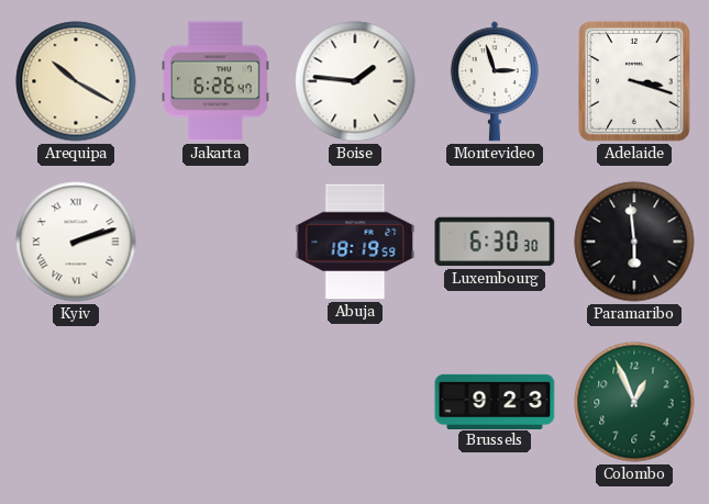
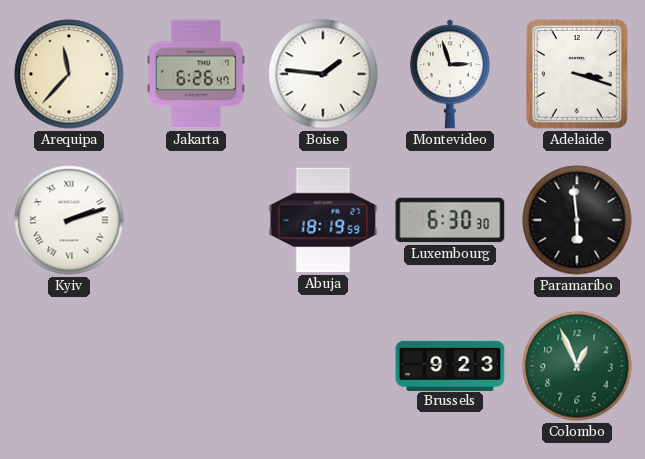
Arequipa: 10:20 -> 11:37 (69, 74)
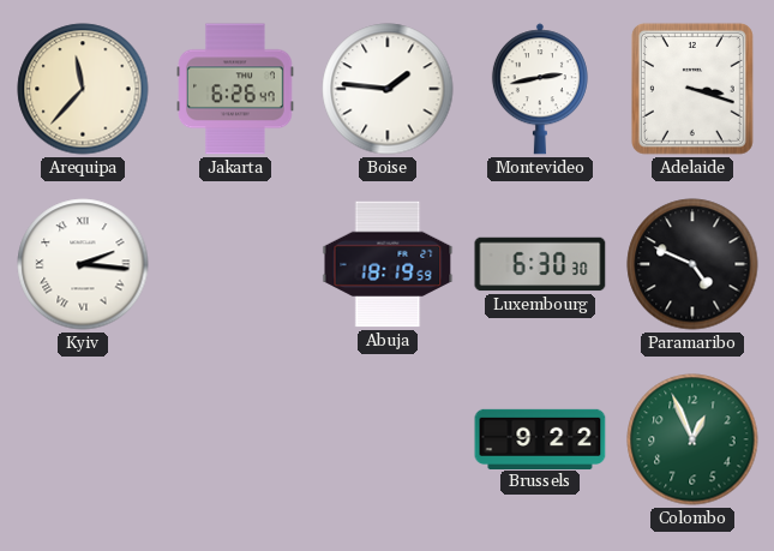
Montevideo: 2:57 -> 2:43 (540, 89)
Kyiv: 2:12 -> 2:16 (83, 264)
Paramaribo: 5:59 -> 4:49 (692, 264)
Brussels: 9:23 -> 9:22 (540, 438)
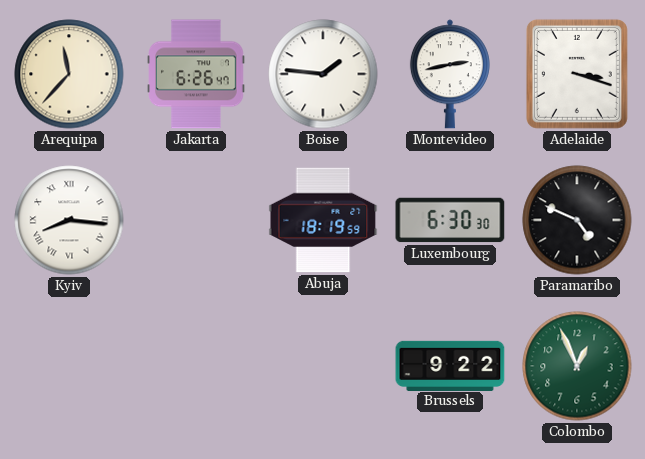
Kyiv: 2:16 -> 8:16 (69, 220)
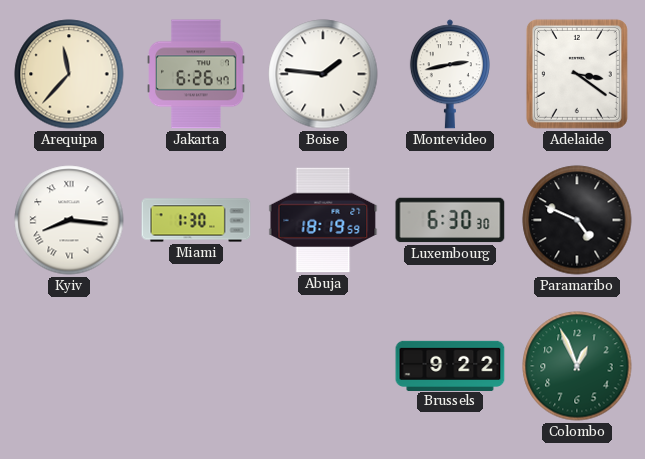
Adelaide: 3:18 -> 3:21 (577, 74)
Miami: none -> 1:30 (196, 220)
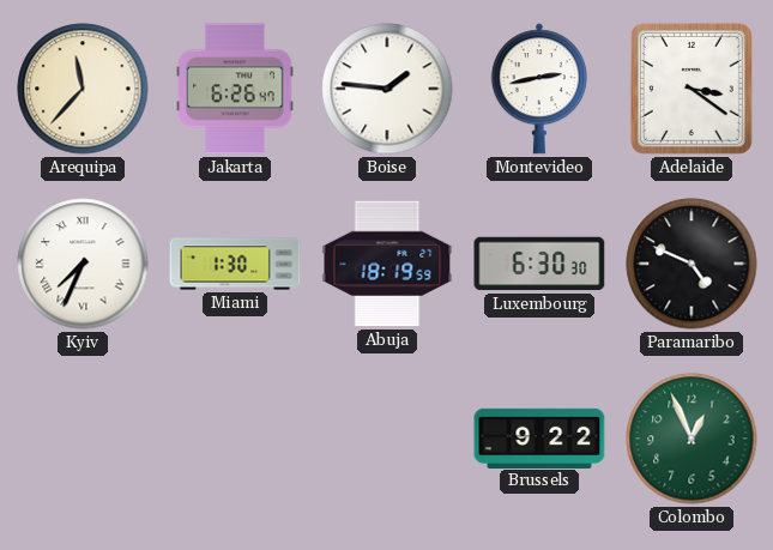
Kyiv: 8:16 -> 7:34 (83, 264)
